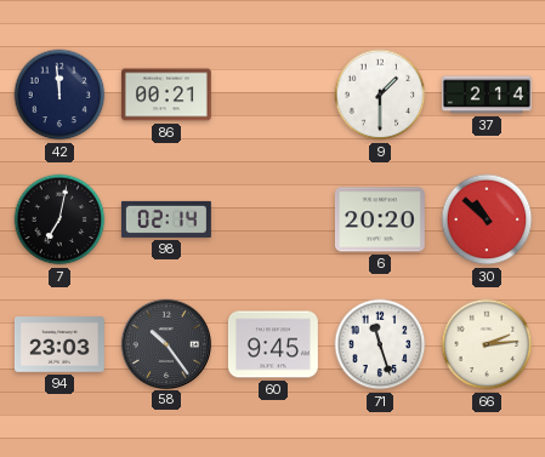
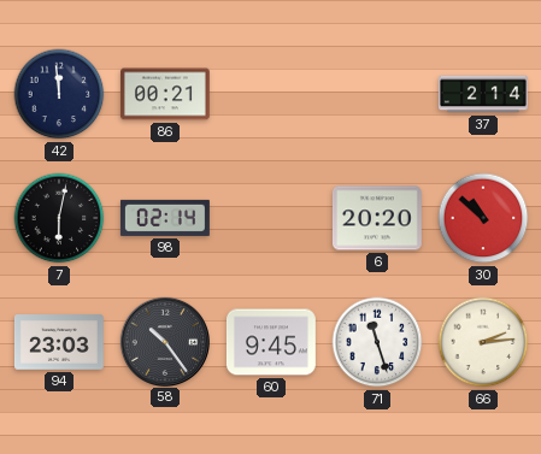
9: 1:30 -> none (380, 95)
7: 7:02 -> 6:02 (59, 218)
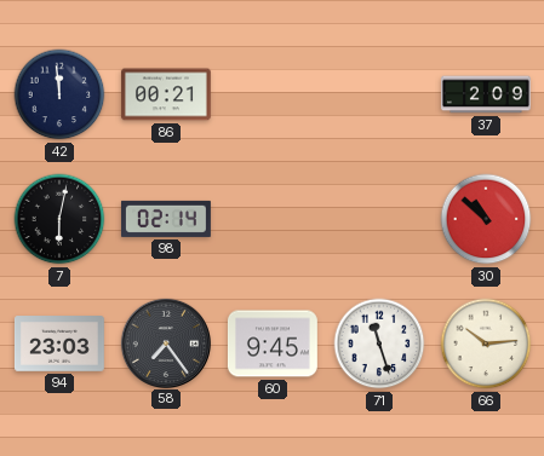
37: 2:14 -> 2:09 (487, 94)
6: 20:20 -> none (377, 218)
58: 10:24 -> 7:24 (165, 342)
66: 2:14 -> 10:14 (486, 344)
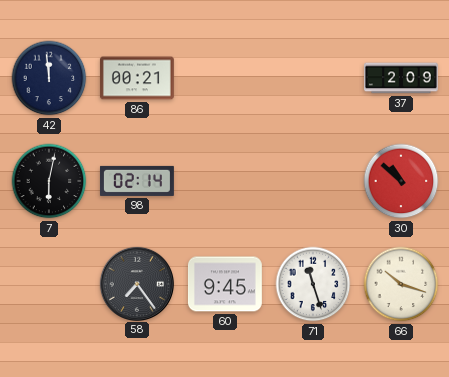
94: 23:03 -> none (59, 344)
66: 10:14 -> 10:18 (401, 284)
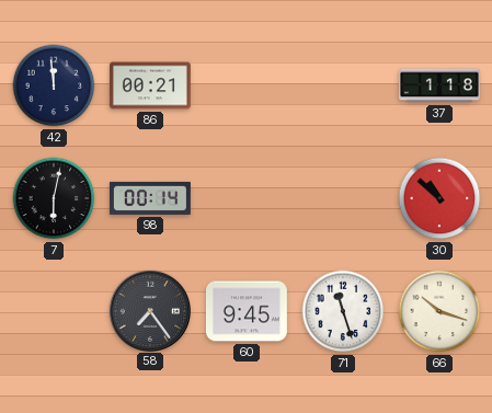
37: 2:09 -> 1:18 (440, 85)
98: 02:14 -> 00:14 (150, 198)
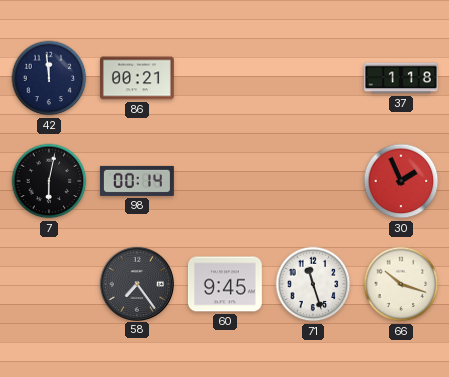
30: 10:52 -> 1:56 (401, 181)
